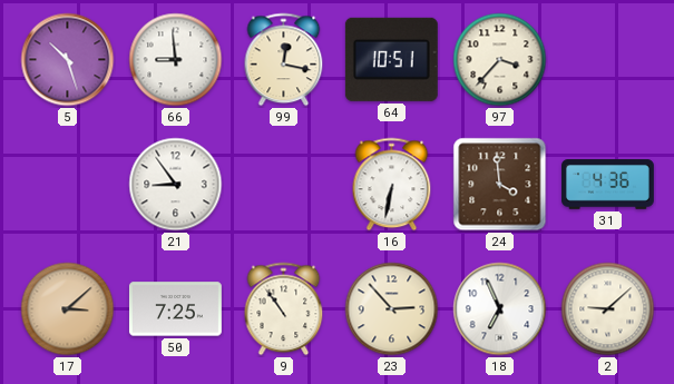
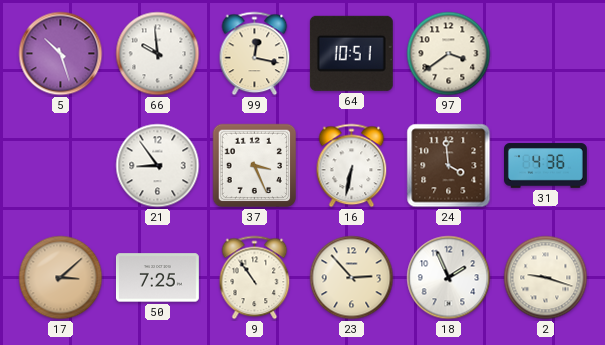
66: 8:59 -> 9:59 (158, 54)
97: 3:37 -> 3:39 (449, 54)
37: none -> 3:26 (255, 166)
18: 6:56 -> 1:56 (449, 278)
2: 9:08 -> 9:18 (546, 278)
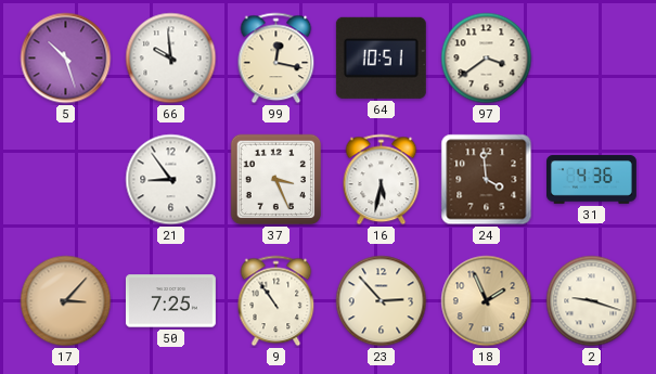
16: 6:32 -> 5:32 (382, 180)
17: 3:08 -> 3:07 (66, 301)
18 dial: white -> champagne (487, 301)
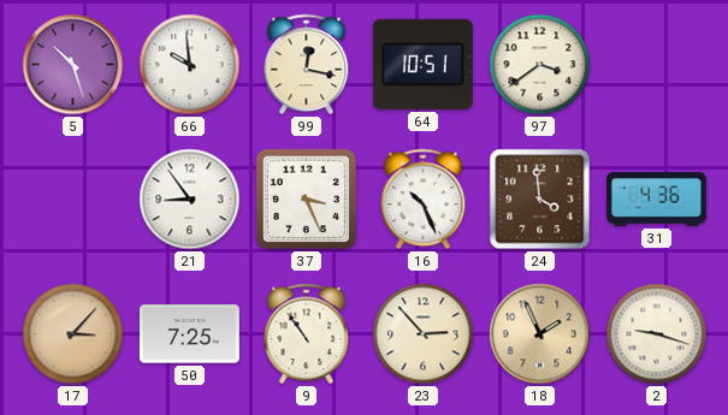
16: 5:32 -> 10:26 (424, 200)
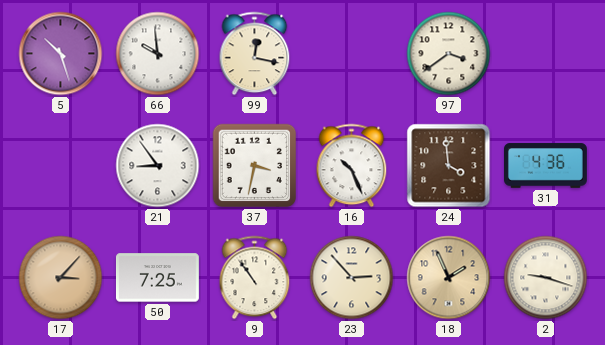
64: 10:51 -> none (422, 64)
37: 3:26 -> 3:32 (255, 166)
